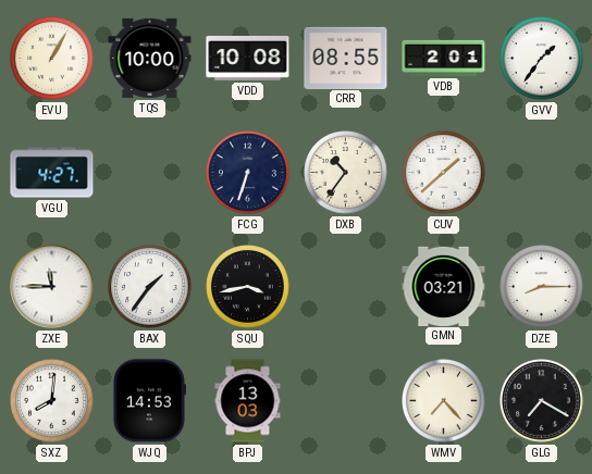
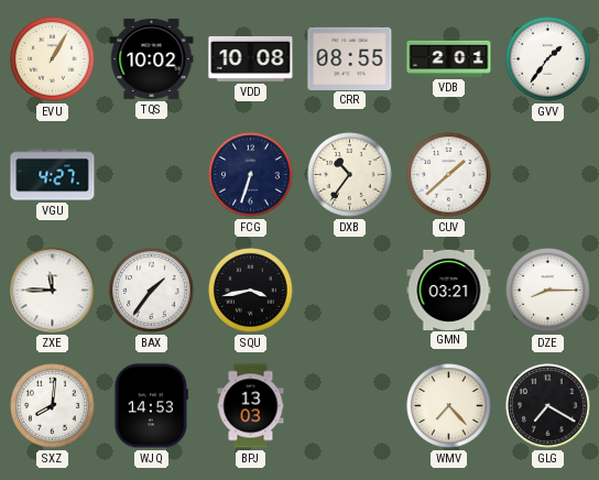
TQS: 10:00 -> 10:02 (152, 58)
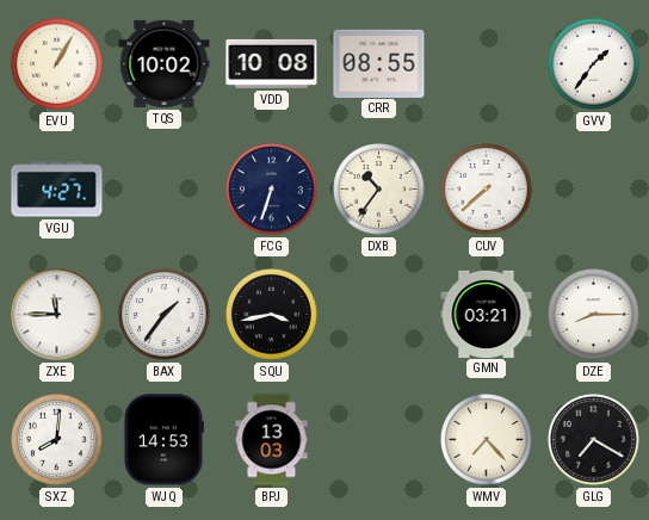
VDB: 2:01 -> none (449, 58)
CUV: 1:38 -> 7:38 (487, 190)
